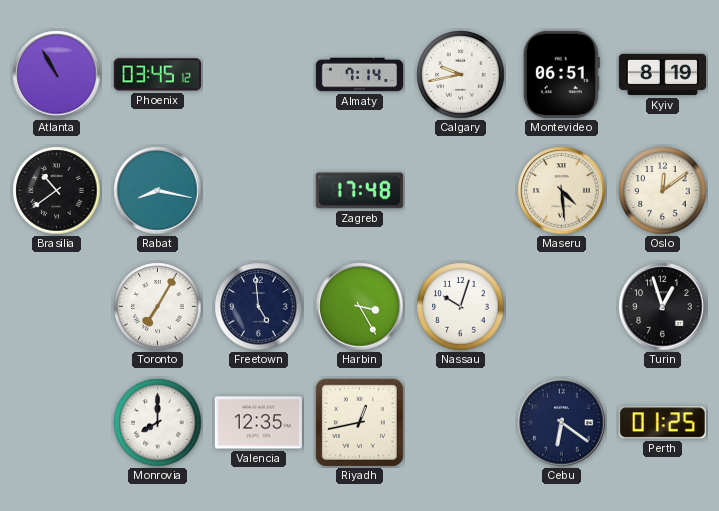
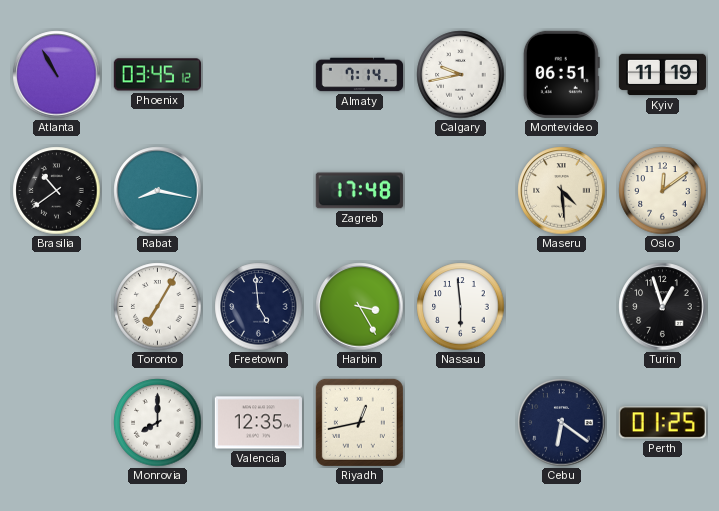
Kyiv: 8:19 -> 11:19 (662, 75)
Nassau: 10:03 -> 5:59 (461, 307)
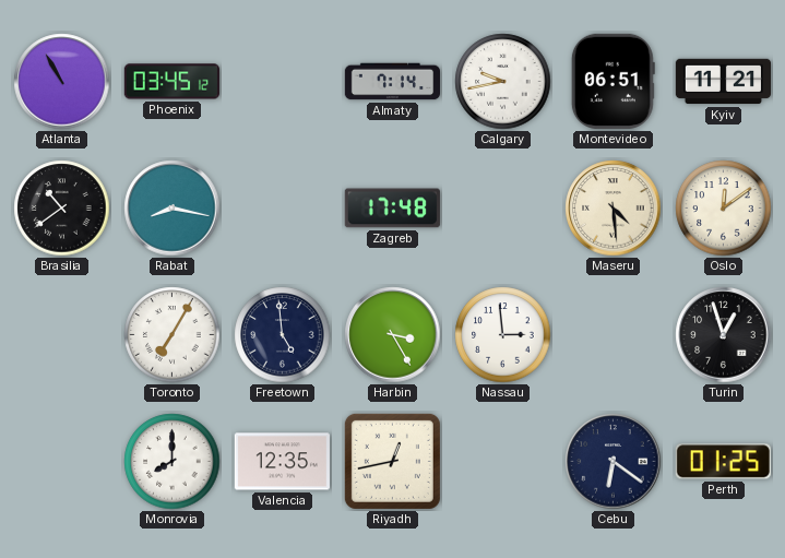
Kyiv: 11:19 -> 11:21 (723, 82)
Nassau: 5:59 -> 2:59 (503, 335)
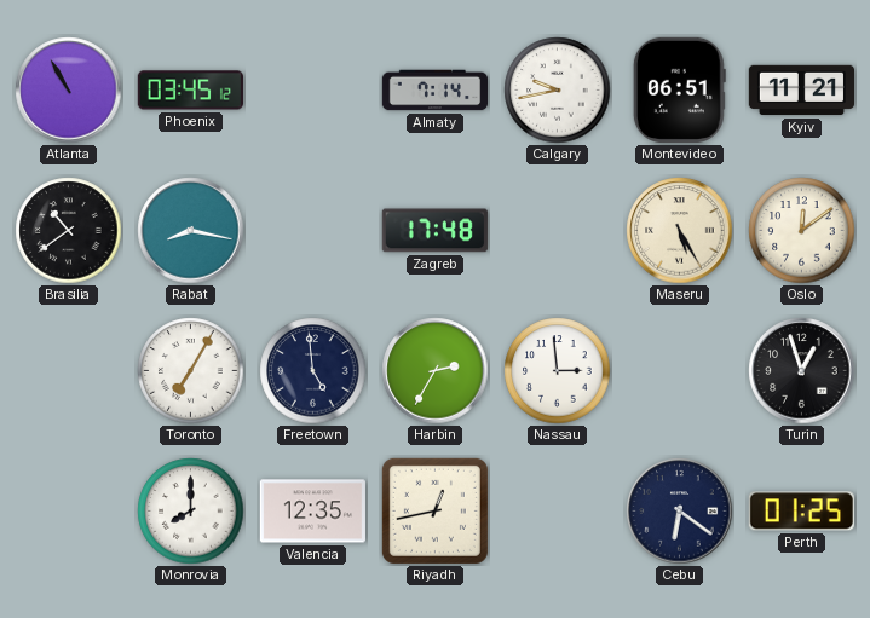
Maseru: 4:29 -> 5:25 (680, 231)
Harbin: 3:25 -> 2:35 (436, 371)
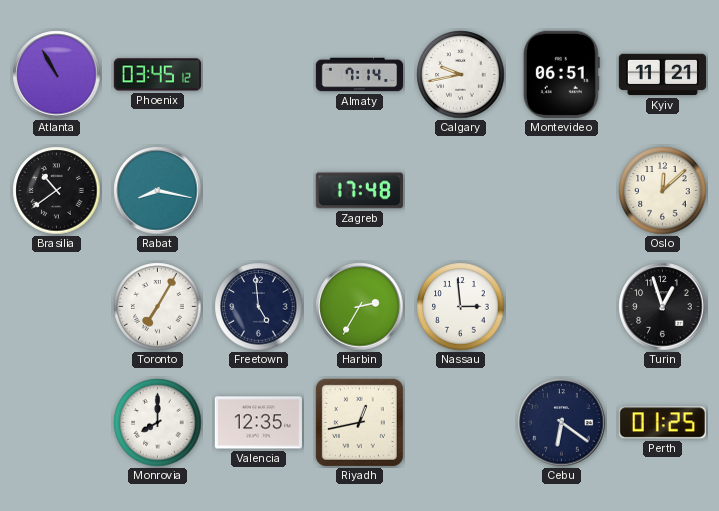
Maseru: 5:25 -> none (680, 231)
Oslo: 12:09 -> 12:08 (663, 191)
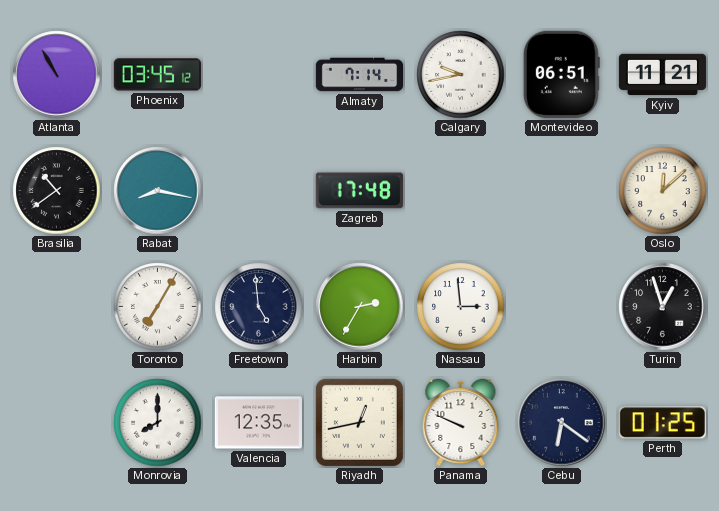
Panama: none -> 9:49 (461, 422)
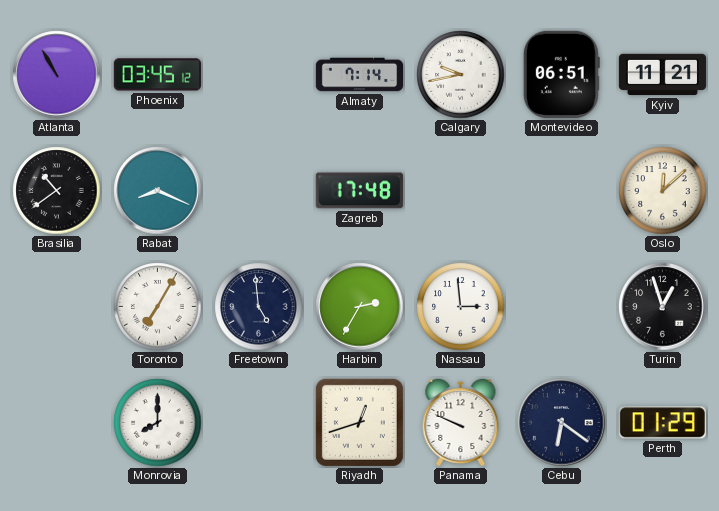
Rabat: 8:17 -> 8:19 (158, 191)
Valencia: 12:35 -> none (258, 423)
Riyadh: 12:43 -> 12:42 (359, 422)
Perth: 01:25 -> 01:29 (662, 423)
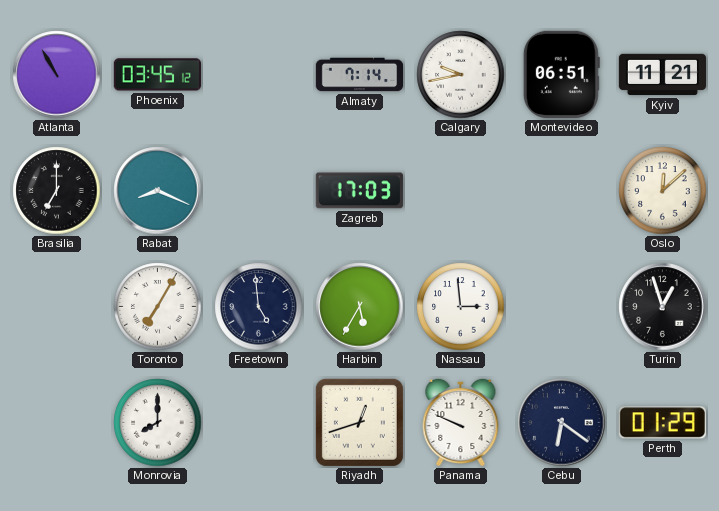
Brasilia: 10:39 -> 7:00 (57, 191)
Zagreb: 17:48 -> 17:03 (359, 191)
Harbin: 2:35 -> 5:35 (360, 307)
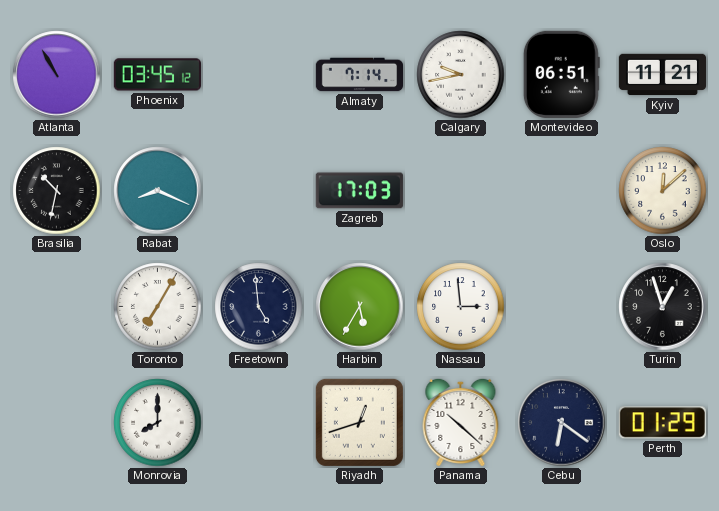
Brasilia: 7:00 -> 10:32 (57, 191)
Panama: 9:49 -> 10:22 (461, 422)
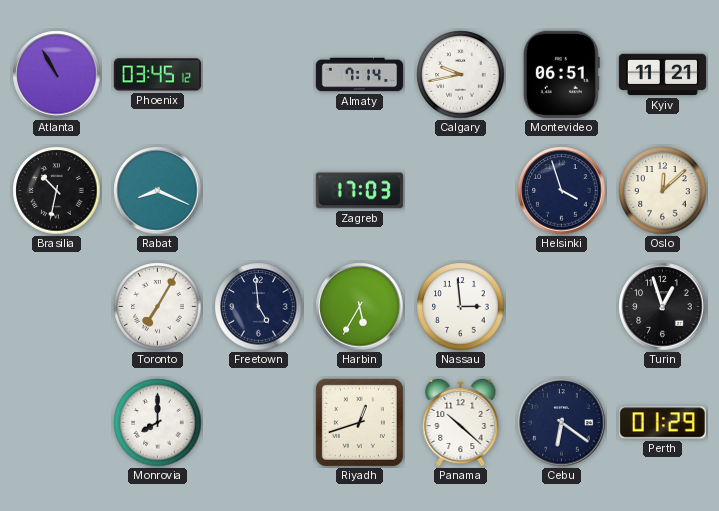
Helsinki: none -> 3:57 (562, 191)
